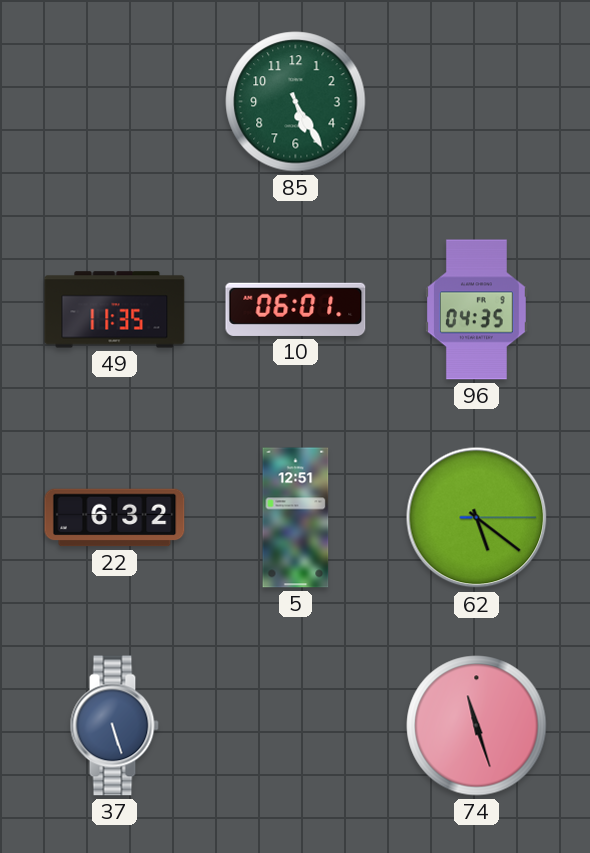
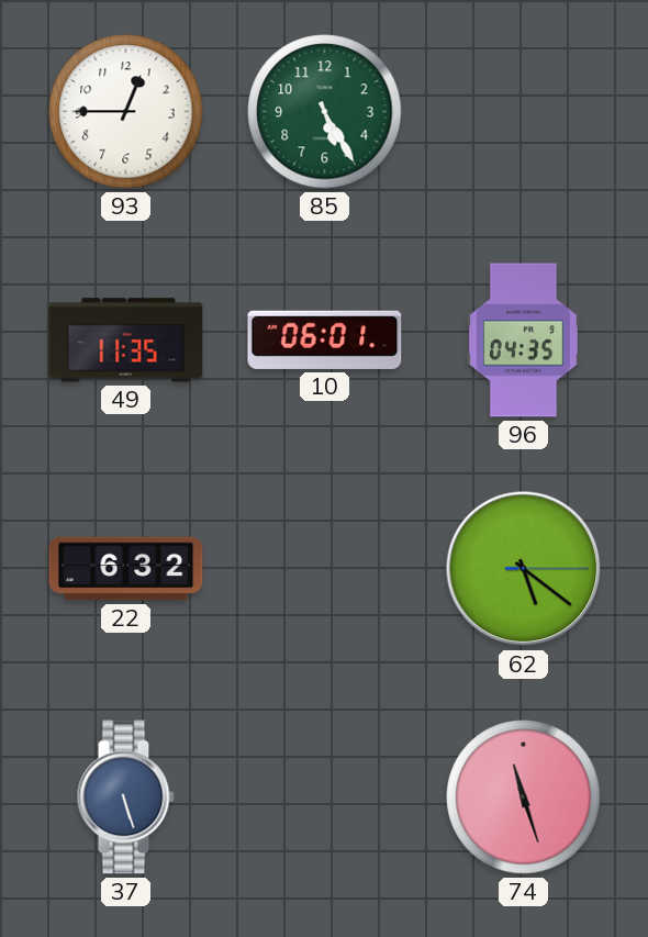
93: none -> 12:45 (126, 112)
5: 12:51 -> none (296, 518)
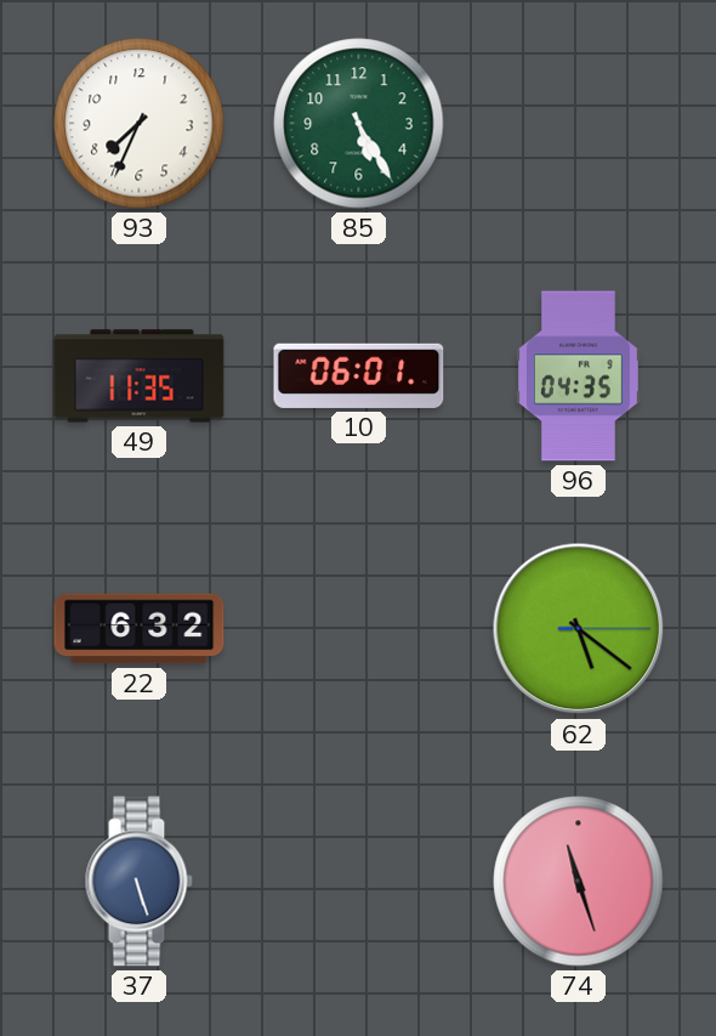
93: 12:45 -> 7:34 (140, 124)
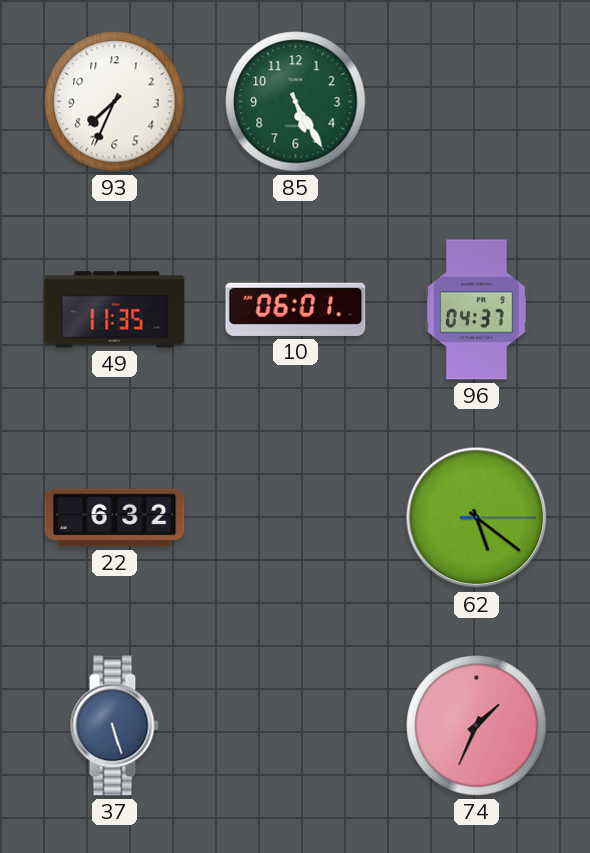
96: 04:35 -> 04:37 (476, 310)
74: 11:27 -> 1:34 (477, 726)
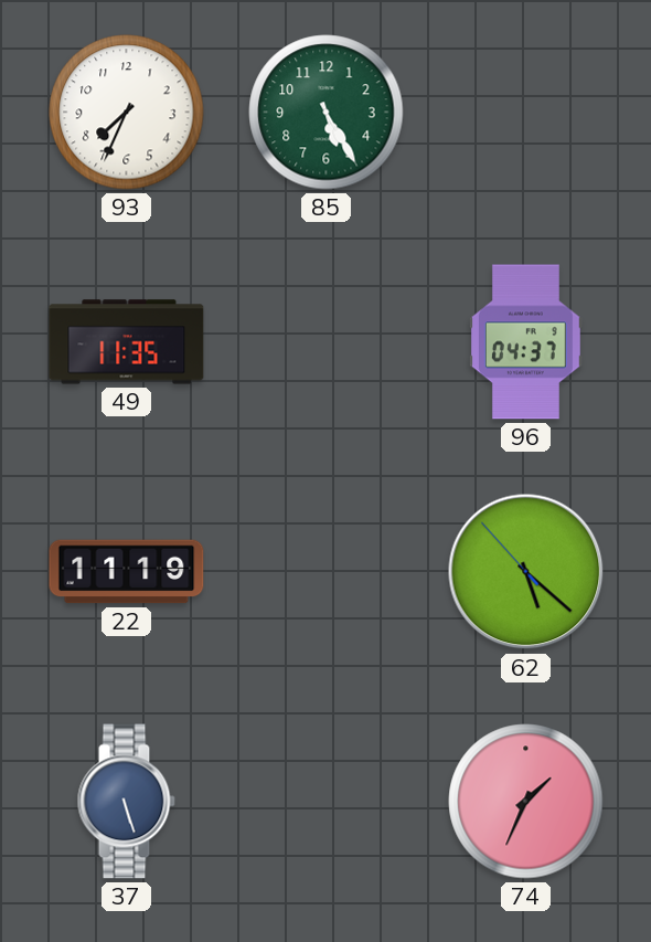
10: 06:01 -> none (296, 309)
22: 6:32 -> 11:19 (127, 572)
62: 5:21:15 -> 5:21:53 (526, 572)
